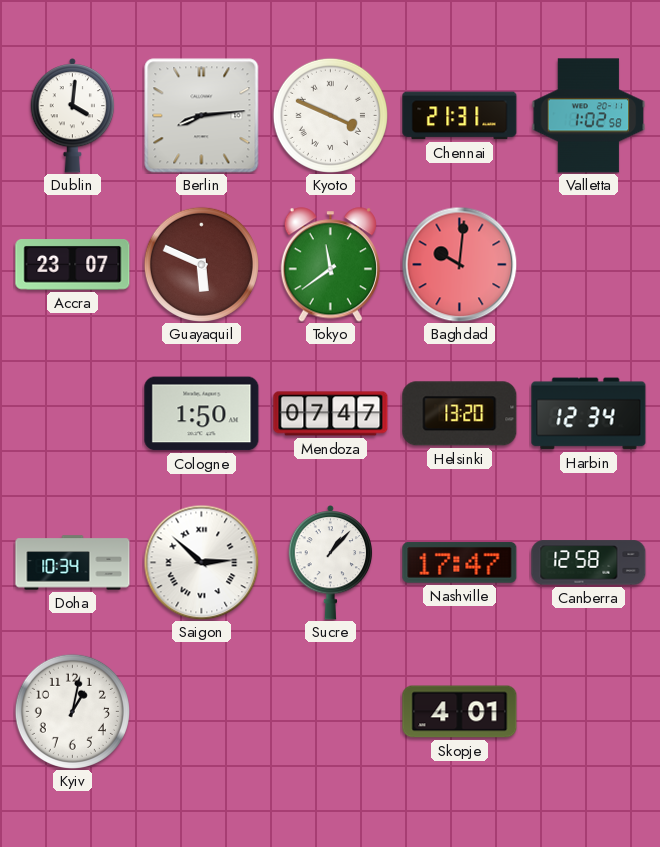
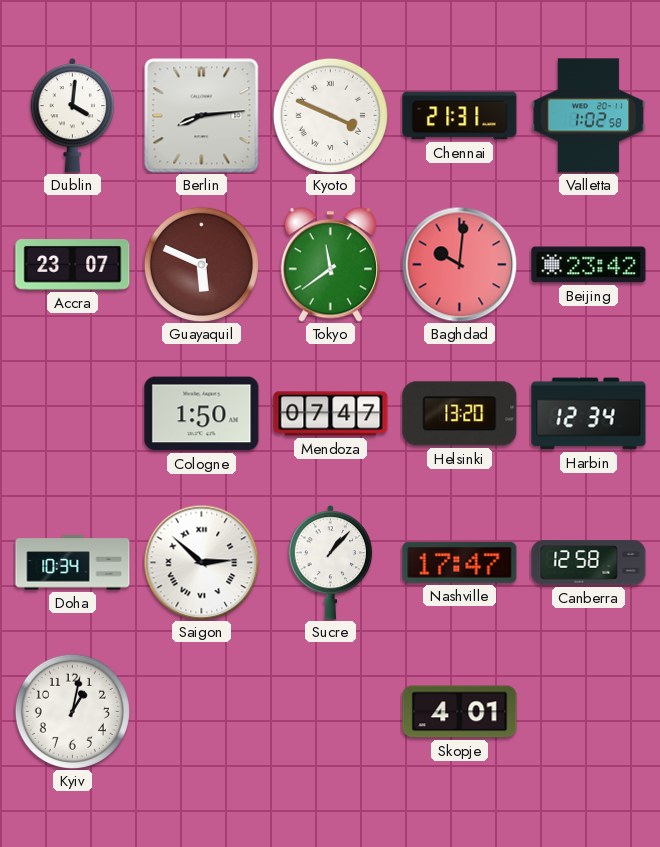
Beijing: none -> 23:42 (589, 265)
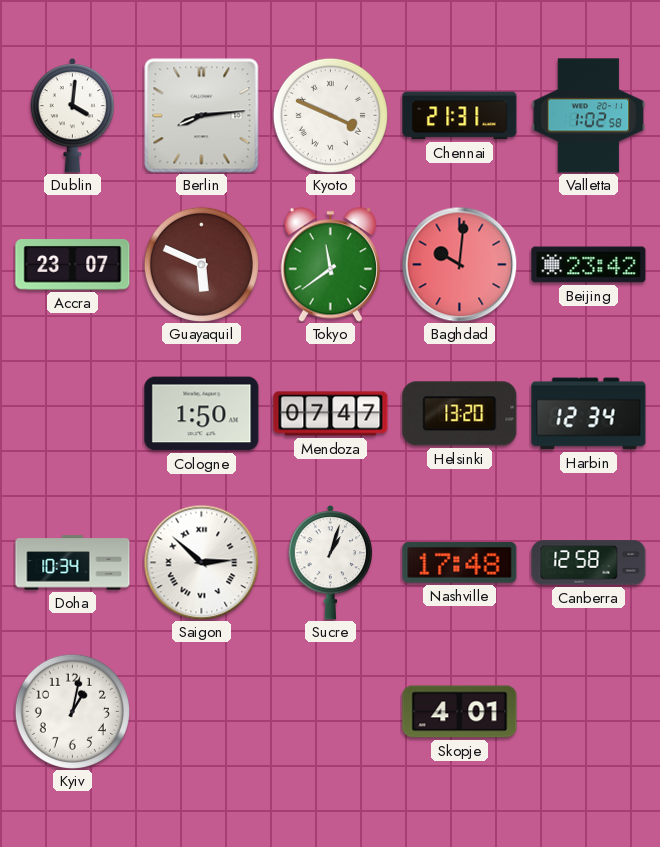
Sucre: 1:07 -> 1:03 (331, 563)
Nashville: 17:47 -> 17:48 (460, 562)
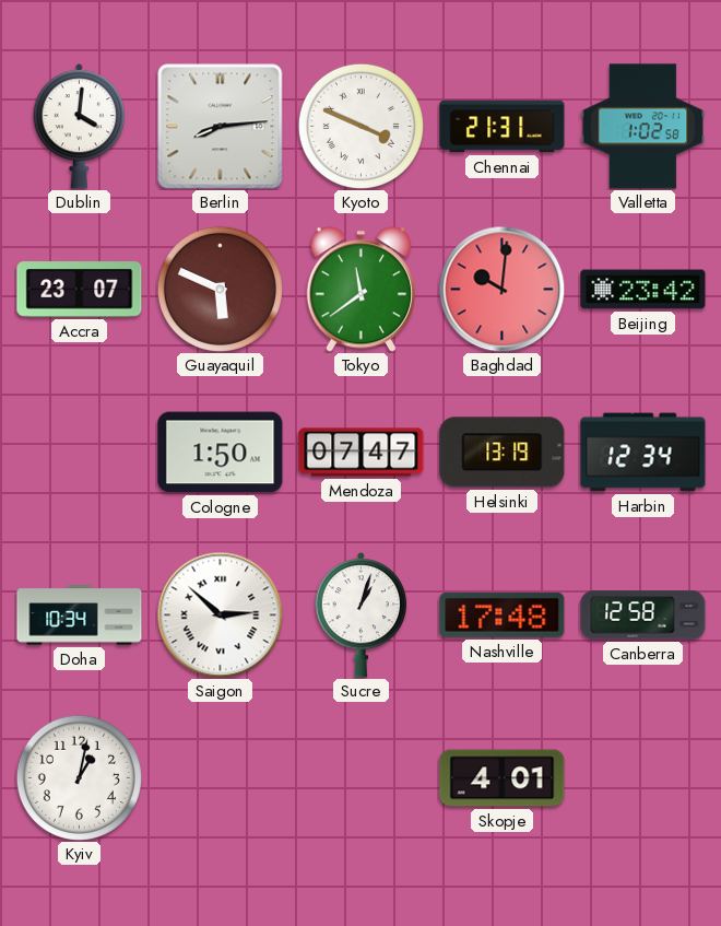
Helsinki: 13:20 -> 13:19 (503, 453)
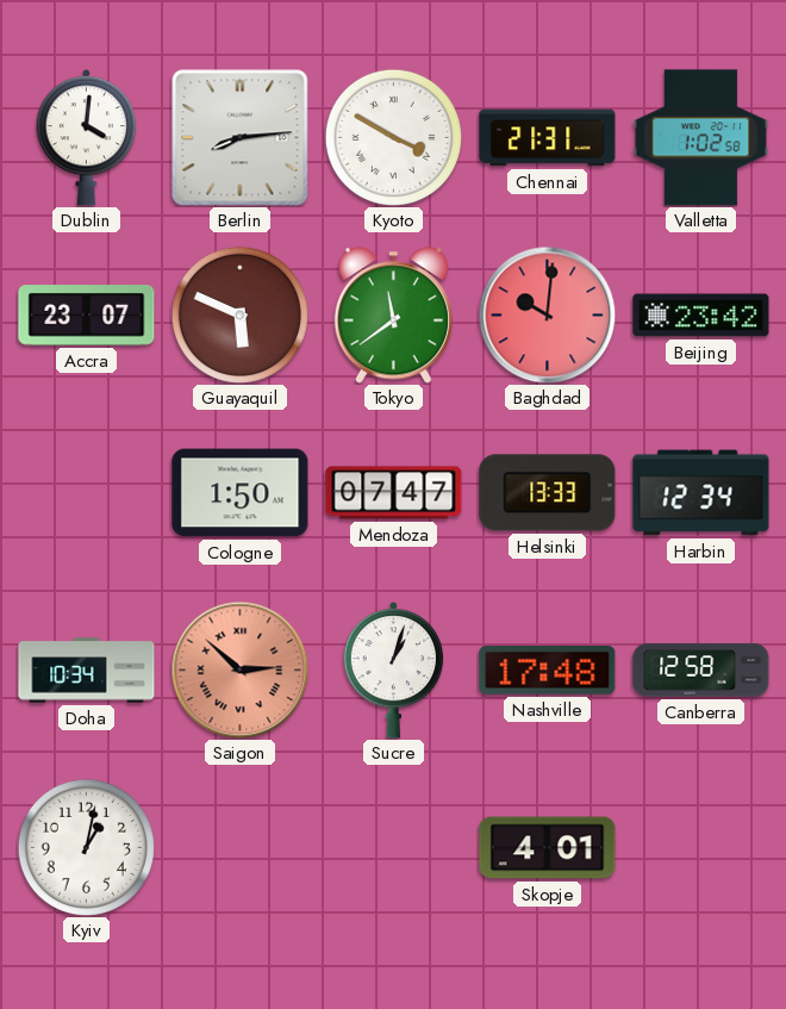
Kyoto: 3:49 -> 3:50 (393, 137)
Helsinki: 13:19 -> 13:33 (548, 493)
Saigon dial: white -> salmon (239, 669)
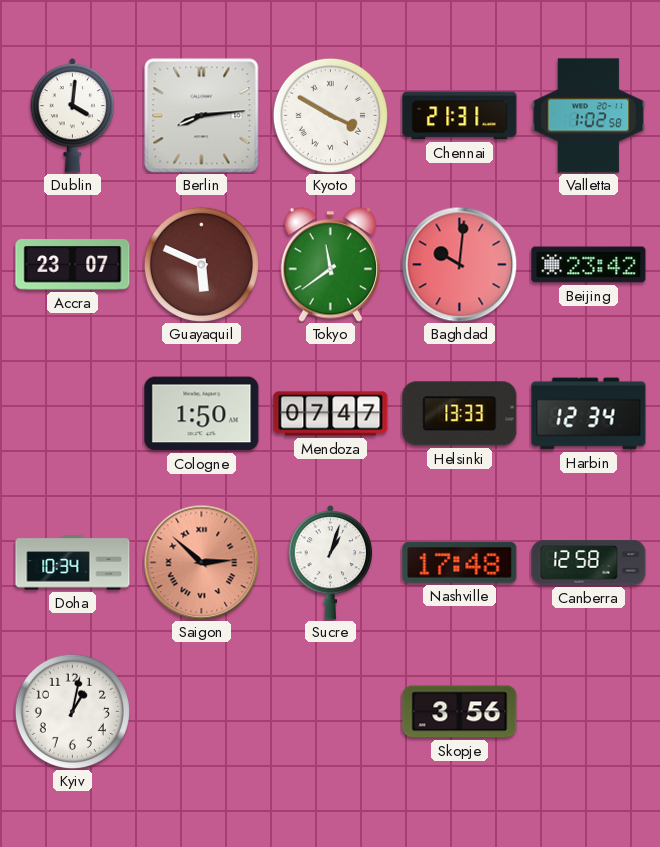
Skopje: 4:01 -> 3:56 (460, 712)
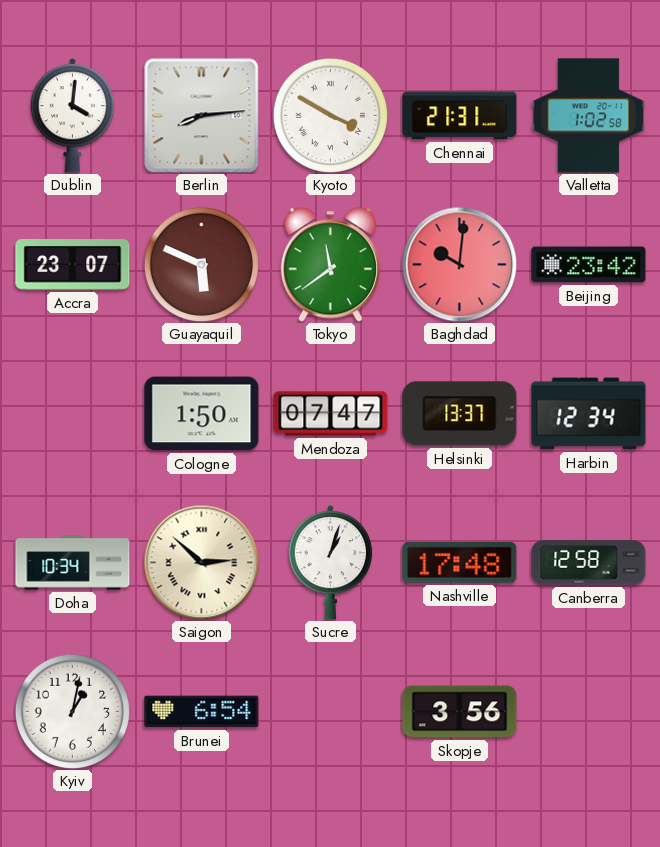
Helsinki: 13:33 -> 13:37 (460, 414)
Saigon dial: salmon -> cream (201, 562)
Brunei: none -> 6:54 (202, 712)
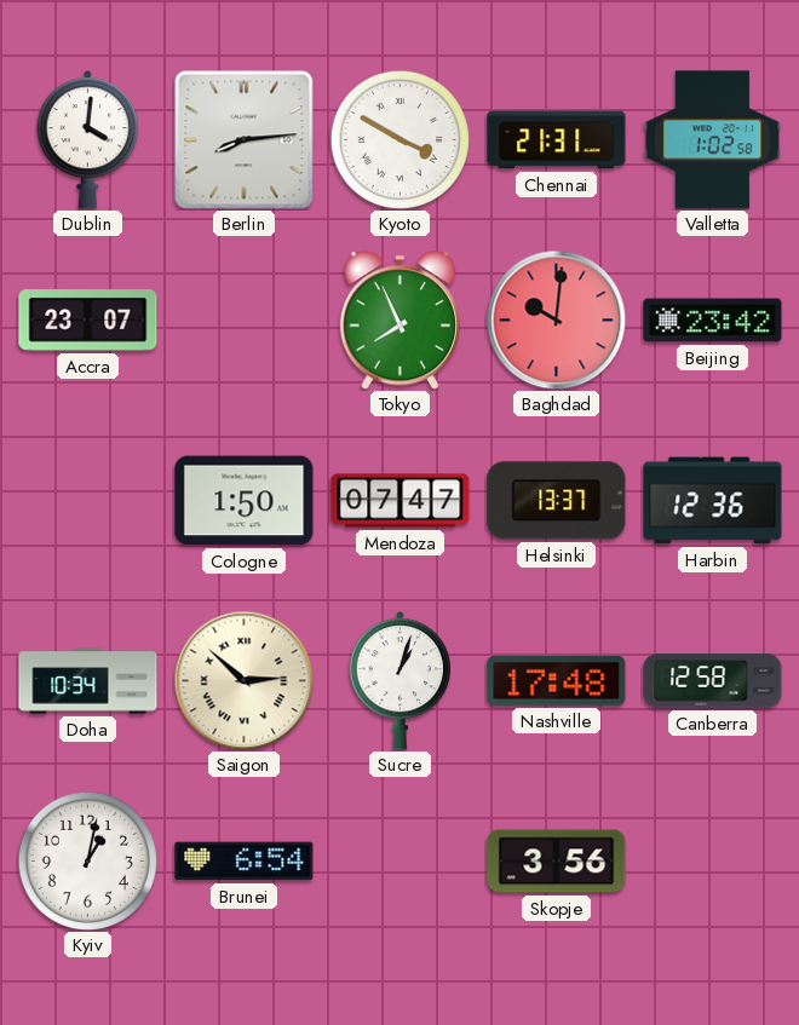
Guayaquil: 5:49 -> none (201, 264)
Tokyo: 11:39 -> 7:56 (399, 321)
Harbin: 12:34 -> 12:36 (713, 501)
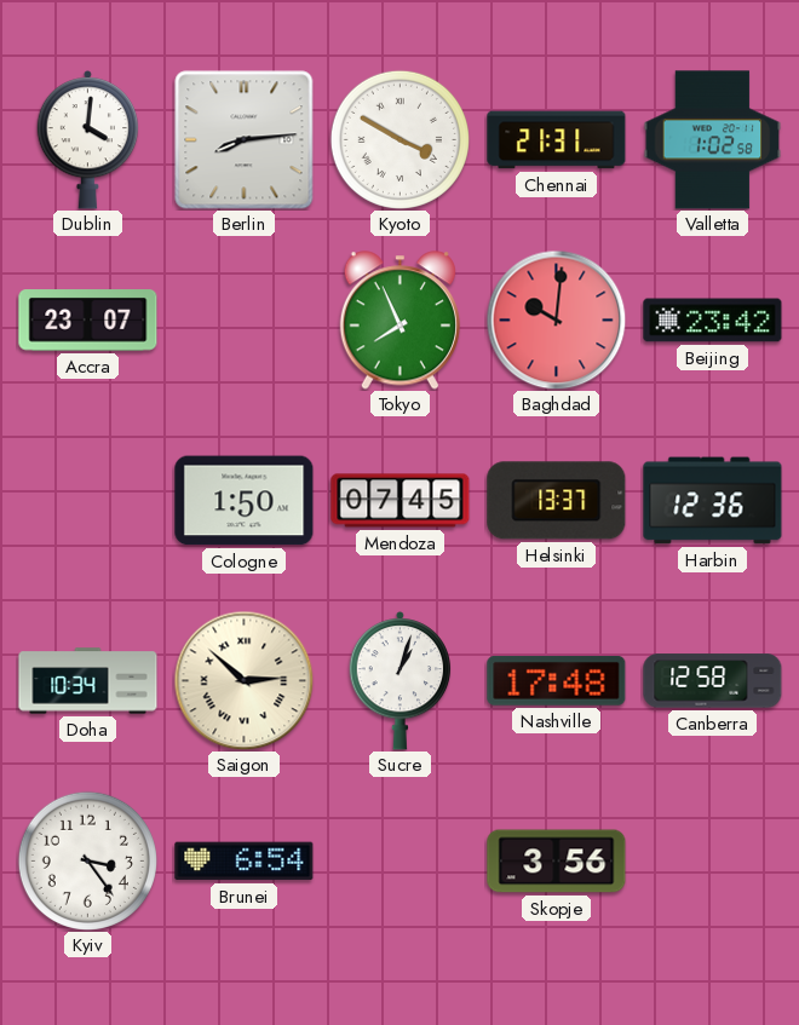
Mendoza: 07:47 -> 07:45 (401, 501)
Kyiv: 1:02 -> 3:24 (87, 860)
